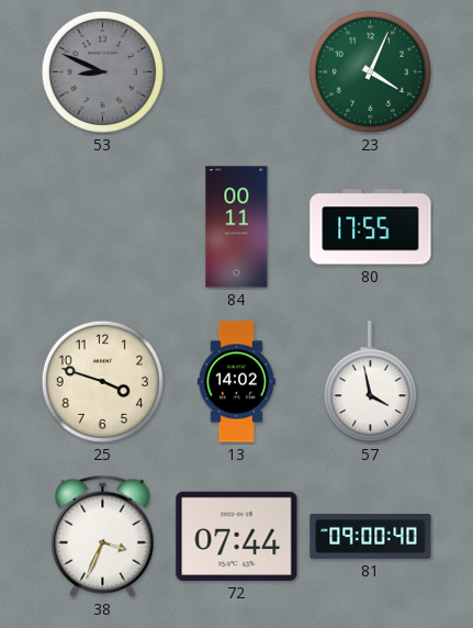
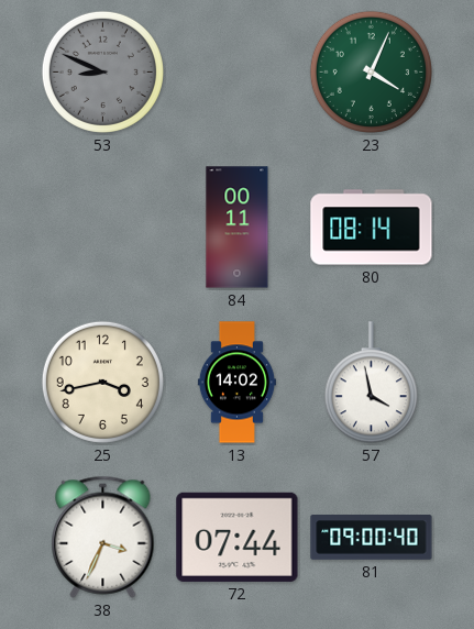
80: 17:55 -> 08:14 (372, 228)
25: 3:48 -> 3:43 (102, 382)
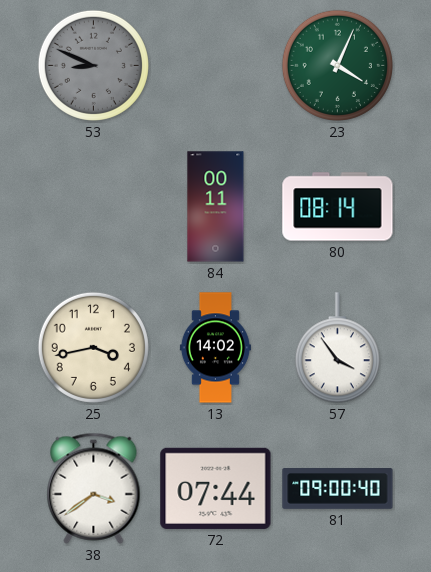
57: 3:58 -> 3:54 (337, 348)
38: 3:34 -> 3:39 (94, 488)
